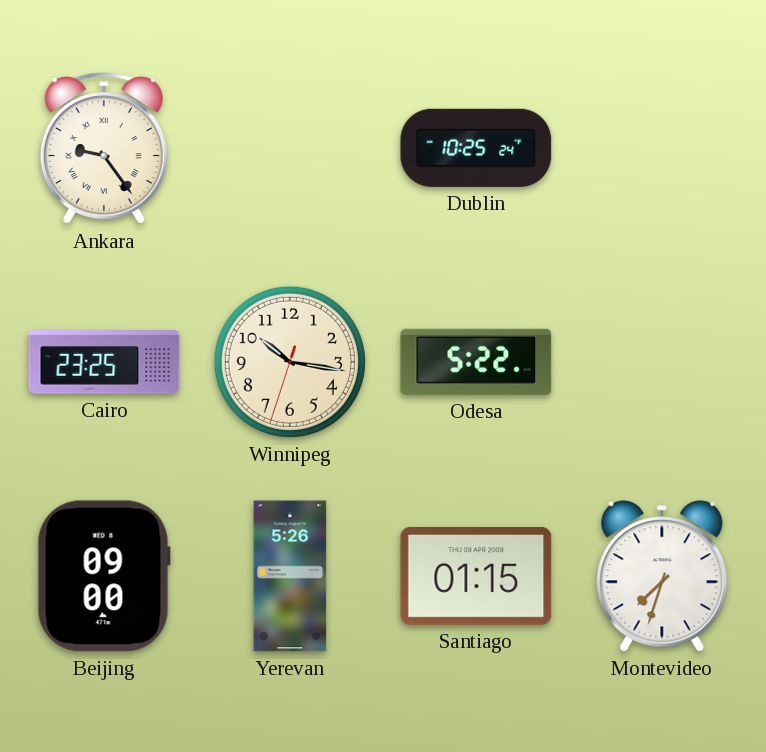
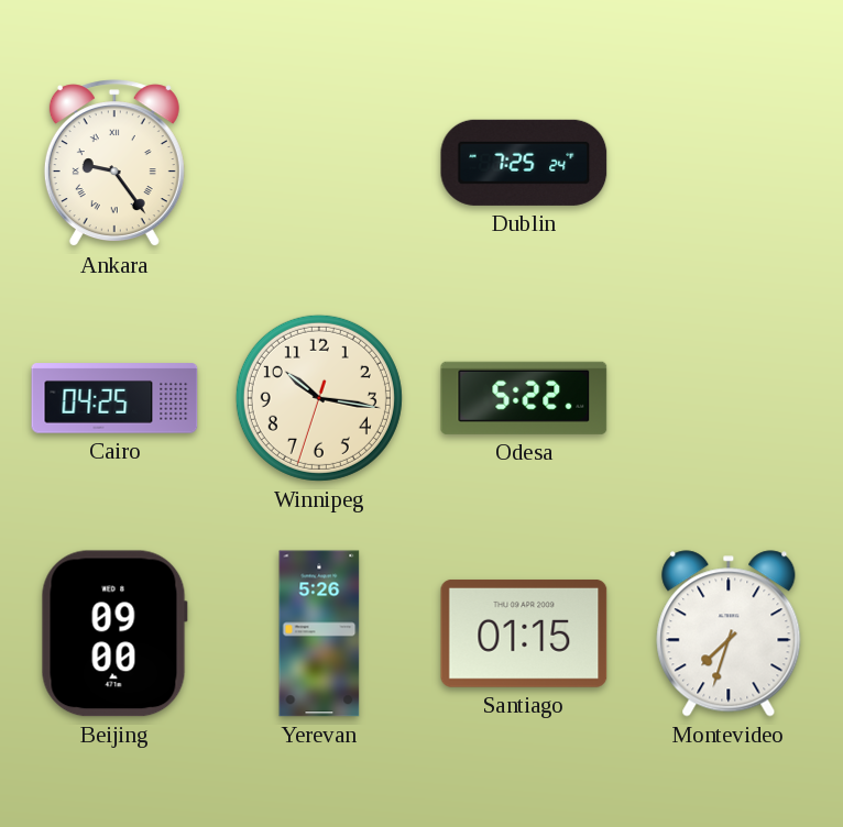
Dublin: 10:25 -> 7:25 (524, 163)
Cairo: 23:25 -> 04:25 (114, 398)
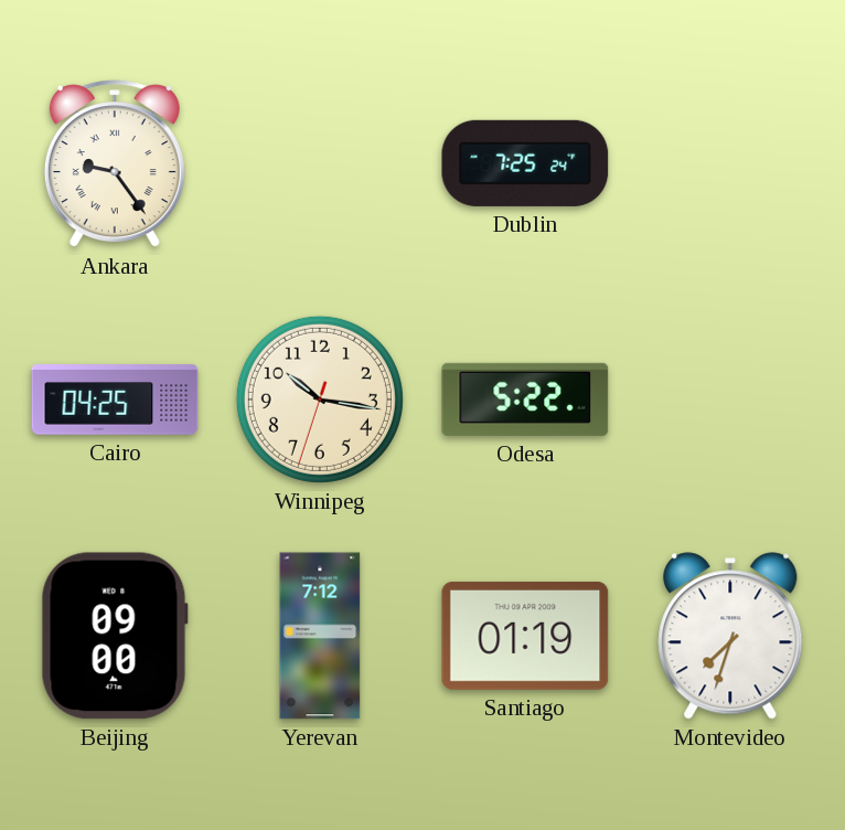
Yerevan: 5:26 -> 7:12 (320, 636)
Santiago: 01:15 -> 01:19 (525, 636)
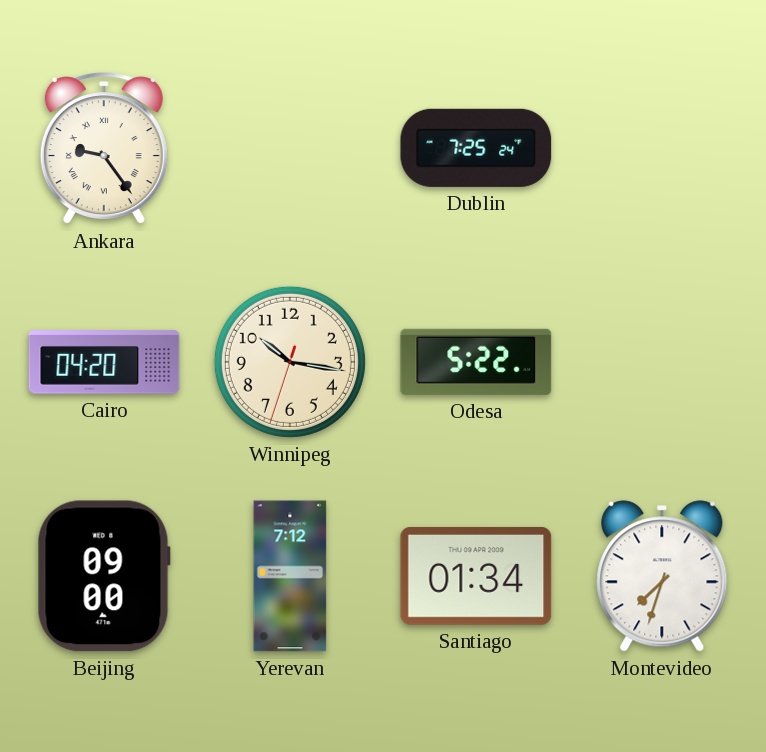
Cairo: 04:25 -> 04:20 (104, 362)
Santiago: 01:19 -> 01:34 (476, 576)
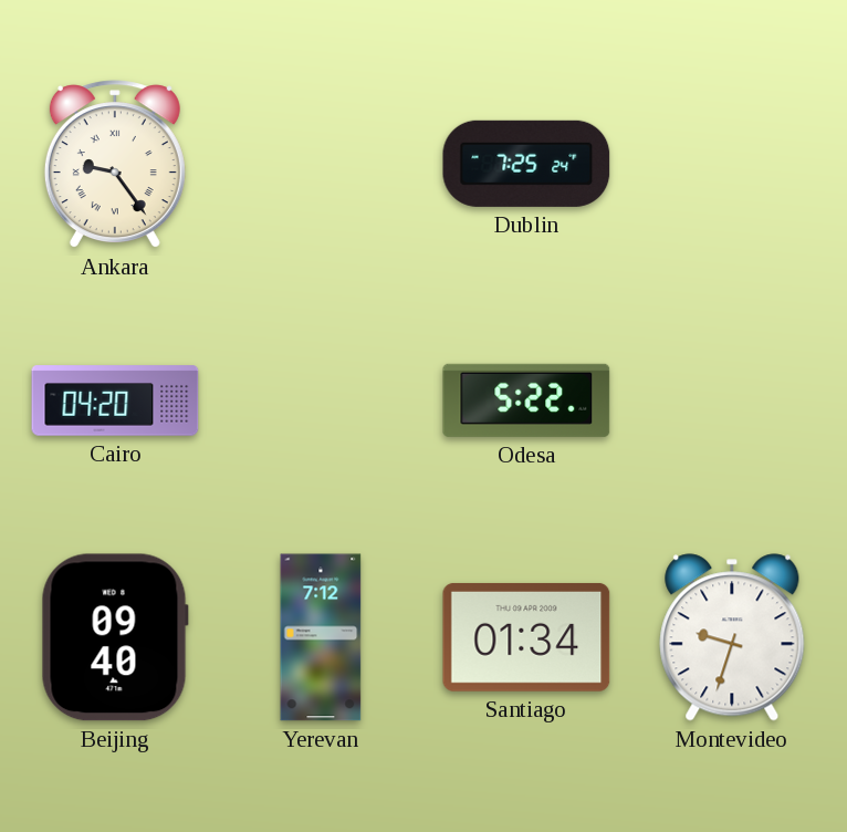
Winnipeg: 10:16 -> none (290, 362)
Beijing: 09:00 -> 09:40 (115, 637)
Montevideo: 7:33 -> 9:33 (732, 637)
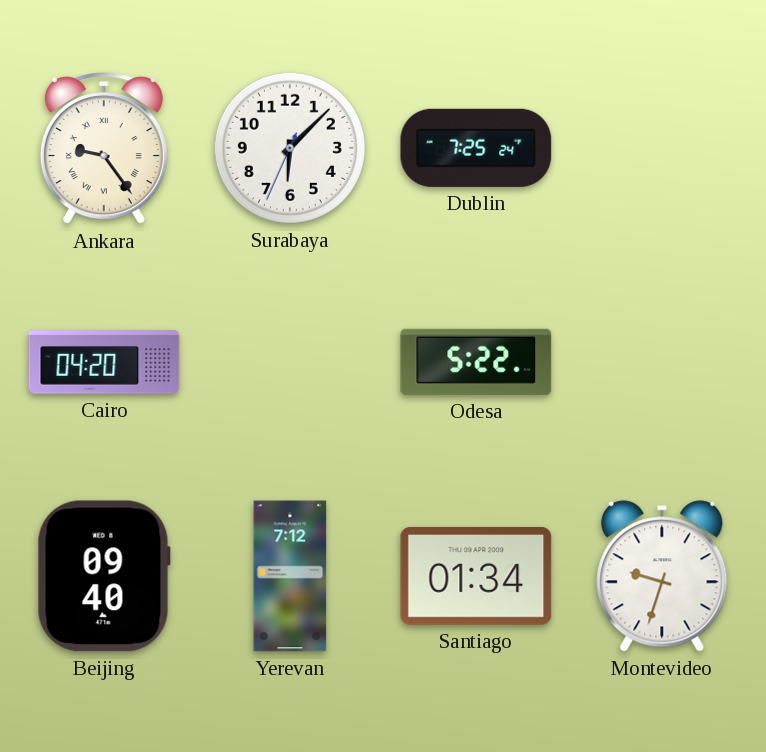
Surabaya: none -> 6:07 (290, 148)
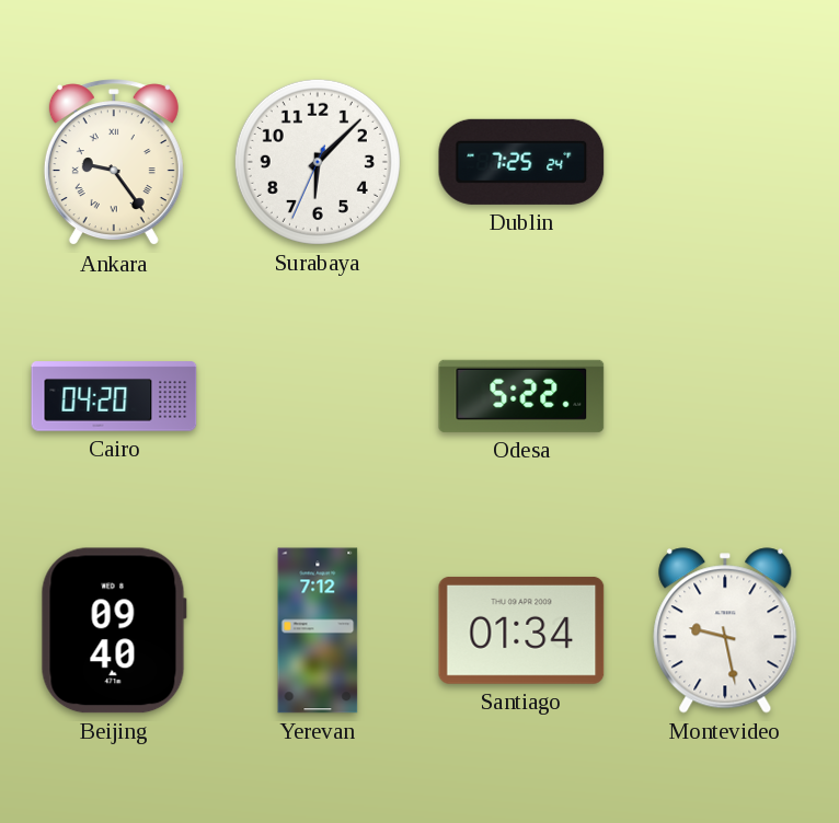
Montevideo: 9:33 -> 9:28 (725, 630)
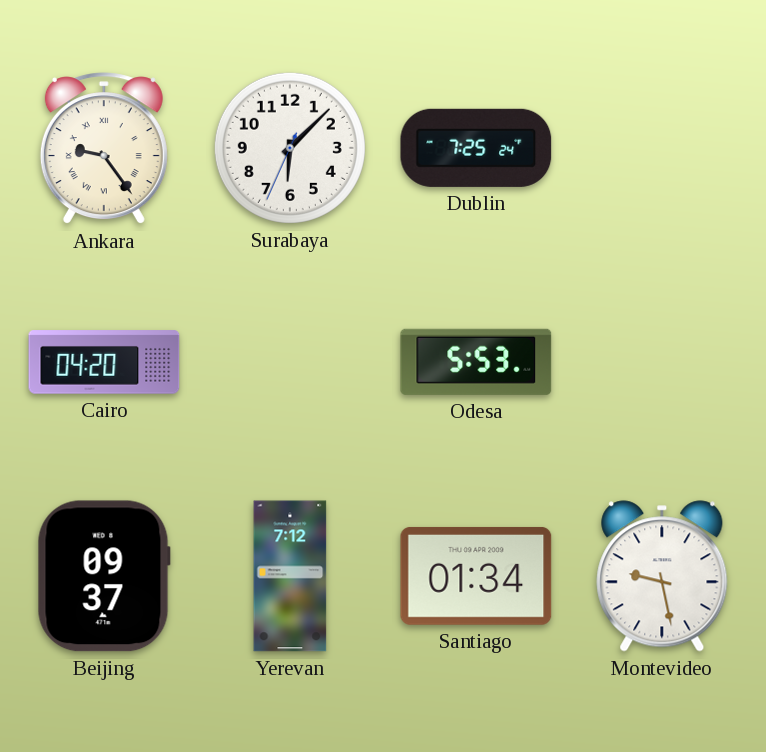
Odesa: 5:22 -> 5:53 (476, 362)
Beijing: 09:40 -> 09:37 (104, 576)
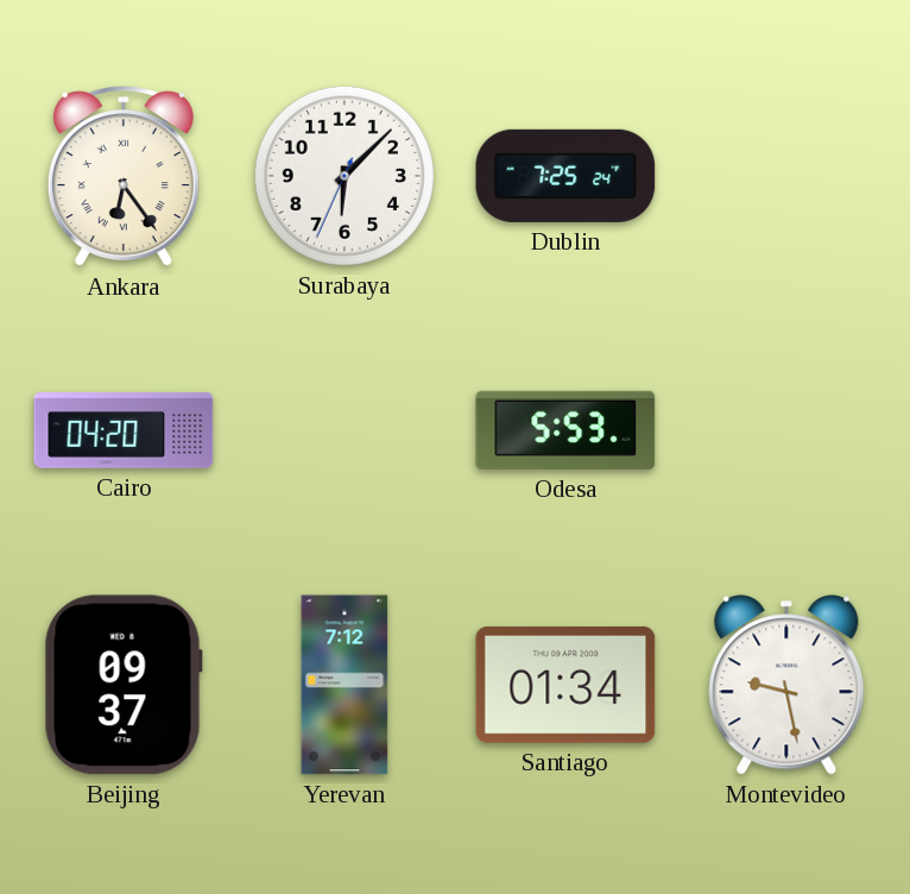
Ankara: 9:24 -> 6:24 (124, 177)
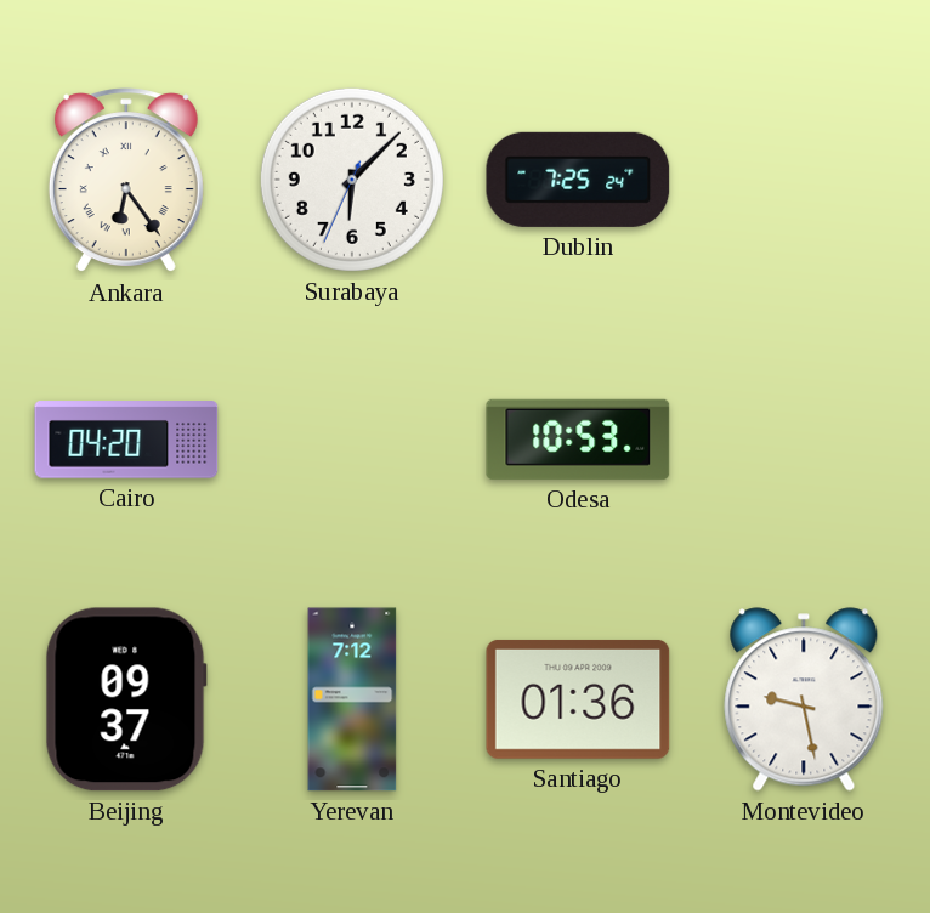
Odesa: 5:53 -> 10:53 (578, 440)
Santiago: 01:34 -> 01:36 (578, 699)
